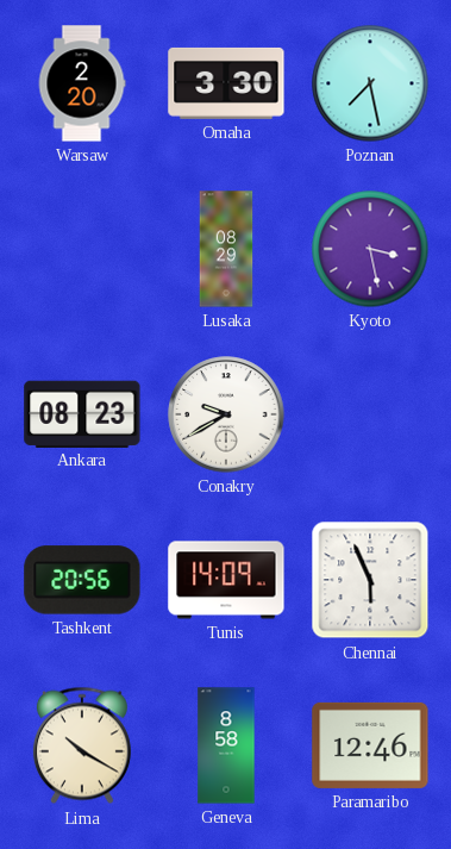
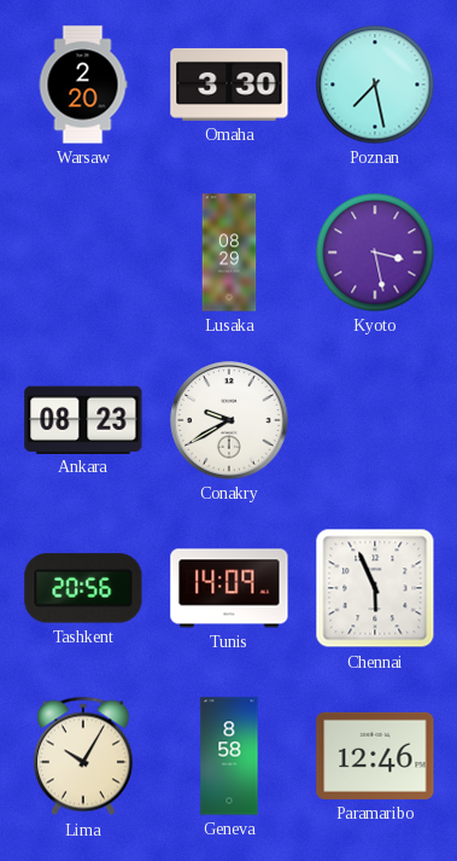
Lima: 10:20 -> 10:05 (83, 756)
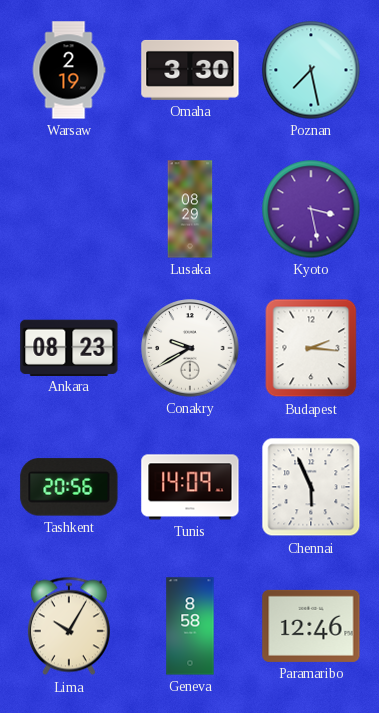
Warsaw: 2:20 -> 2:19 (69, 70)
Budapest: none -> 2:16 (311, 348)
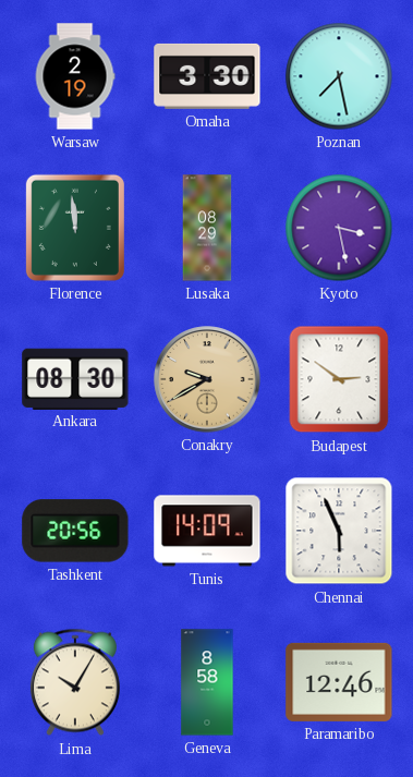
Florence: none -> 11:59 (75, 228)
Ankara: 08:23 -> 08:30 (75, 378)
Conakry dial: white -> champagne (207, 379)
Budapest: 2:16 -> 2:51 (339, 379)
